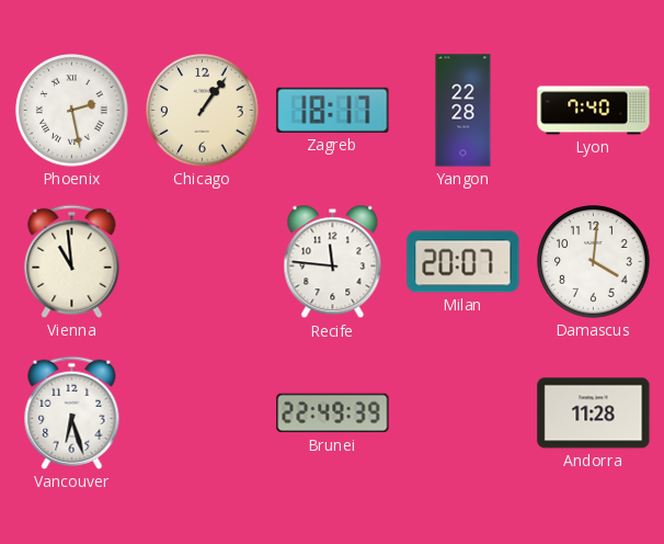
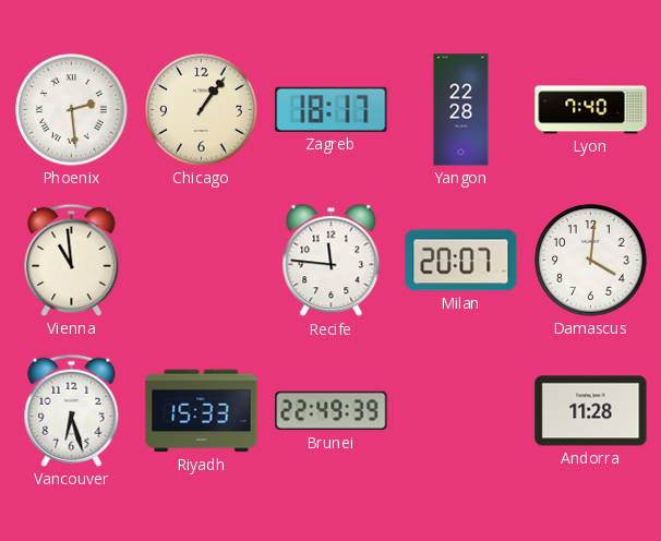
Phoenix: 2:28 -> 2:29 (72, 110)
Riyadh: none -> 15:33 (202, 411)
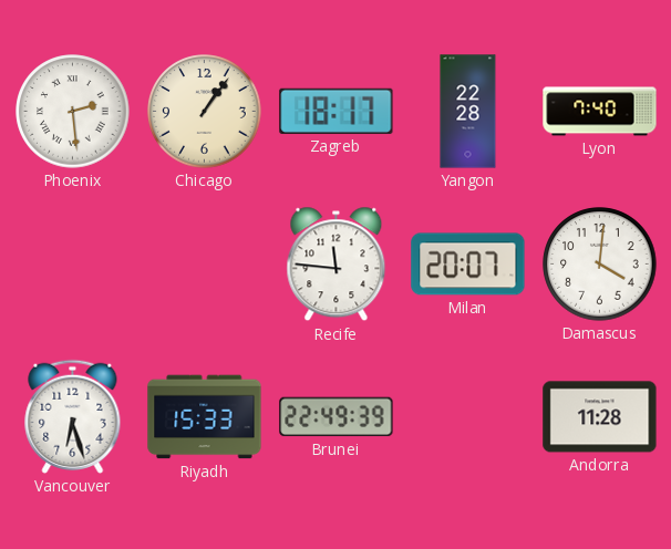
Vienna: 10:59 -> none (72, 260)
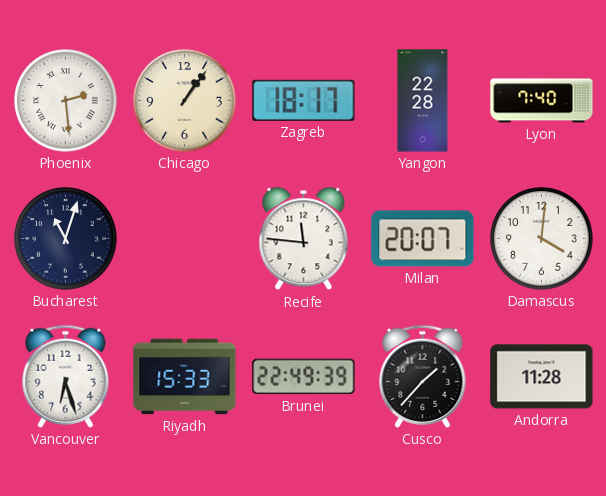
Bucharest: none -> 11:03 (66, 239)
Cusco: none -> 1:37 (423, 376)
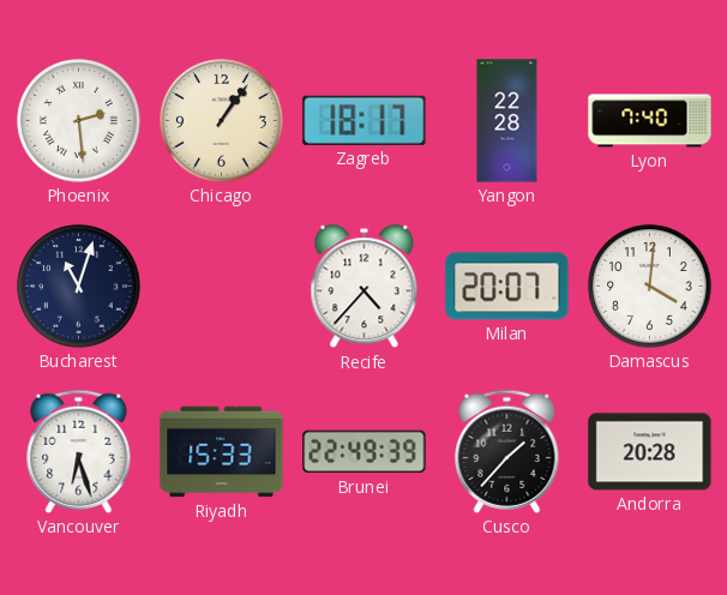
Recife: 11:46 -> 4:37 (365, 287)
Andorra: 11:28 -> 20:28 (650, 452)
